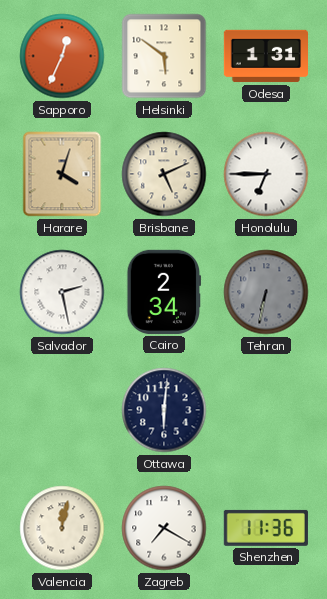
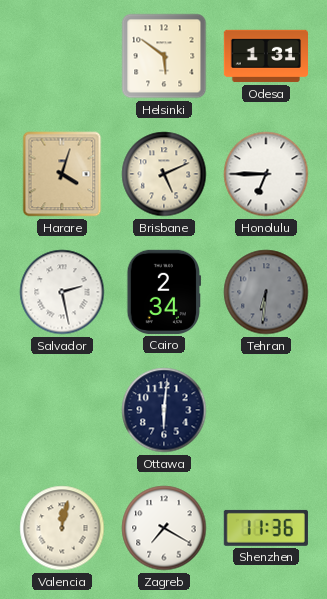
Sapporo: 12:34 -> none (62, 56)
Tehran: 6:32 -> 6:31 (266, 292)
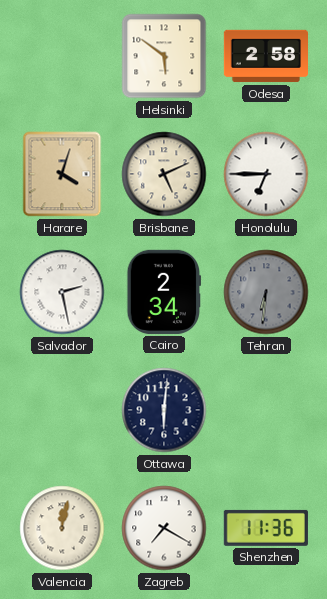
Odesa: 1:31 -> 2:58 (265, 56)
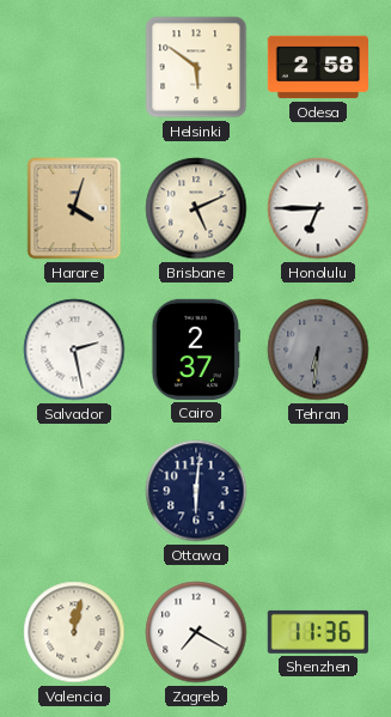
Cairo: 2:34 -> 2:37 (195, 350)
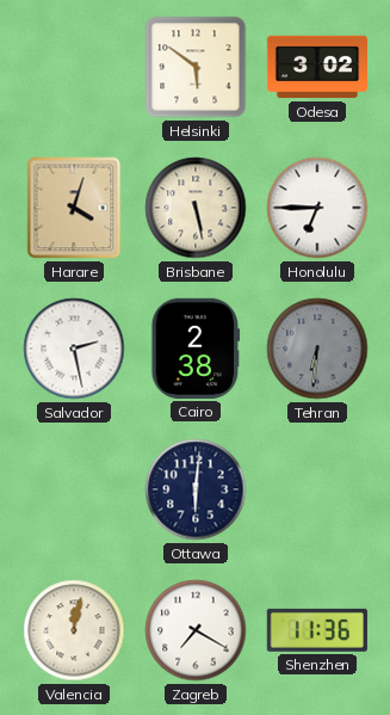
Odesa: 2:58 -> 3:02 (316, 67)
Brisbane: 5:11 -> 5:28 (196, 208)
Cairo: 2:37 -> 2:38 (194, 349)
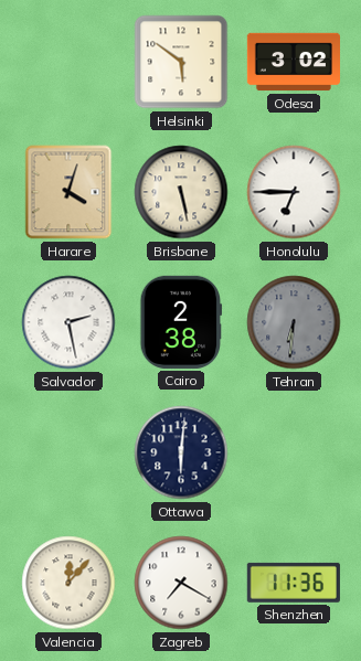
Valencia: 12:02 -> 12:07 (68, 583)
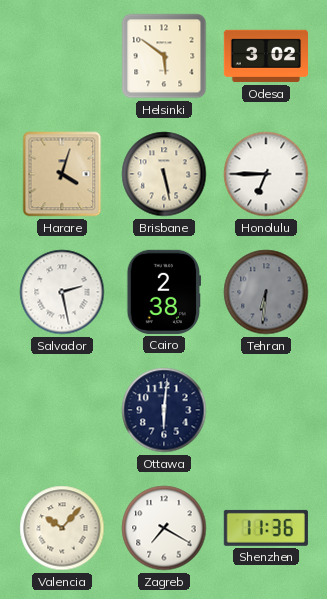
Valencia: 12:07 -> 10:07 (62, 528)
